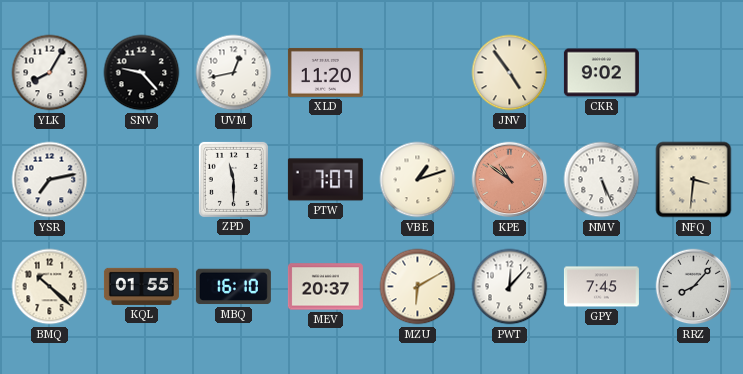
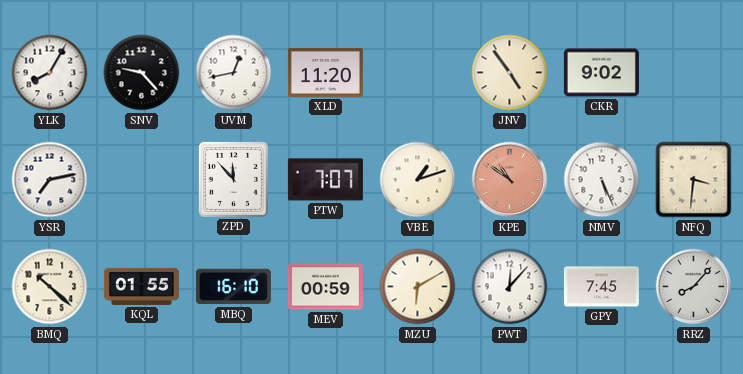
ZPD: 11:30 -> 11:53 (233, 179)
MEV: 20:37 -> 00:59 (325, 287)
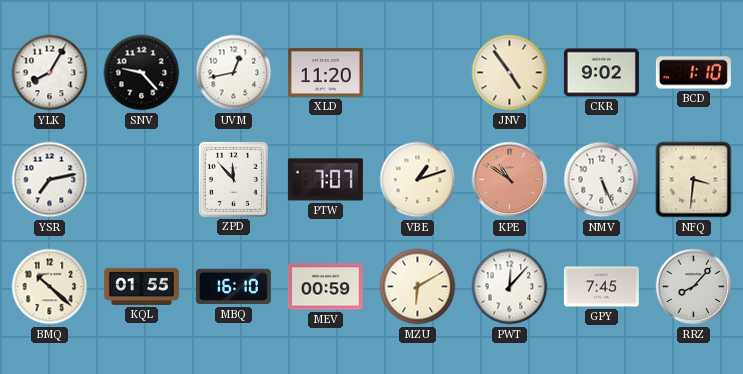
BCD: none -> 1:10 (693, 73)
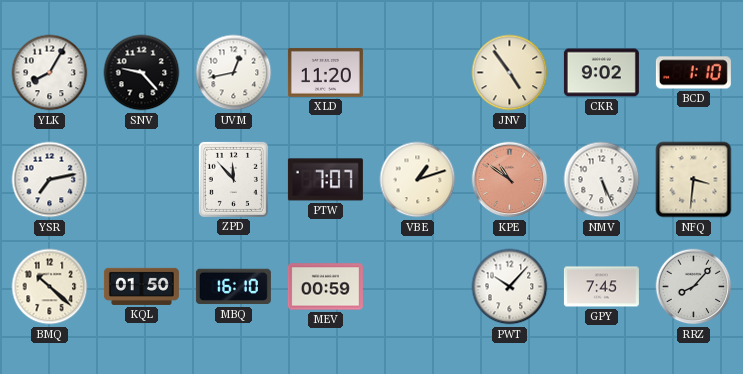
KQL: 01:55 -> 01:50 (141, 286)
MZU: 6:10 -> none (418, 287)
PWT: 12:07 -> 10:07 (510, 287)
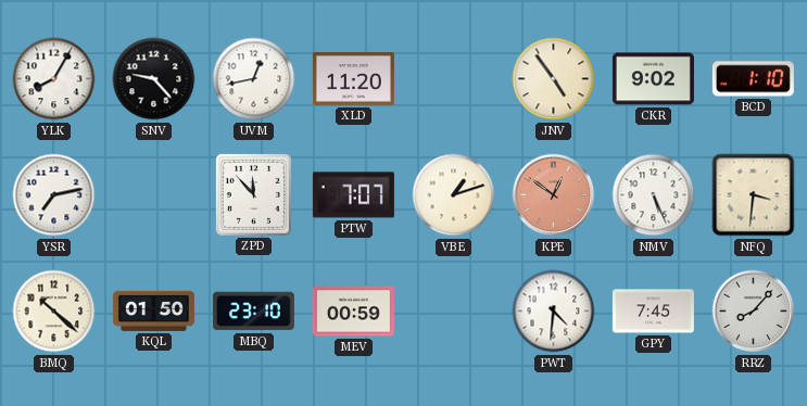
KPE: 10:51 -> 12:51 (554, 195)
MBQ: 16:10 -> 23:10 (253, 312)
PWT: 10:07 -> 4:31 (554, 312)
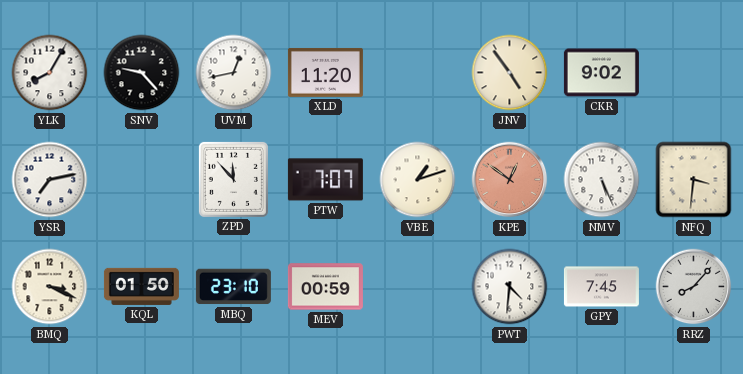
BCD: 1:10 -> none (753, 79)
BMQ: 10:22 -> 3:19 (50, 287)
